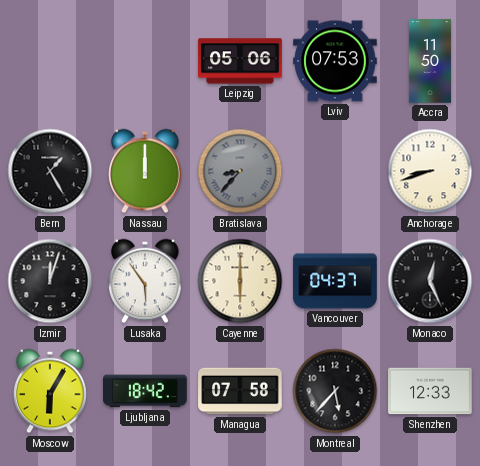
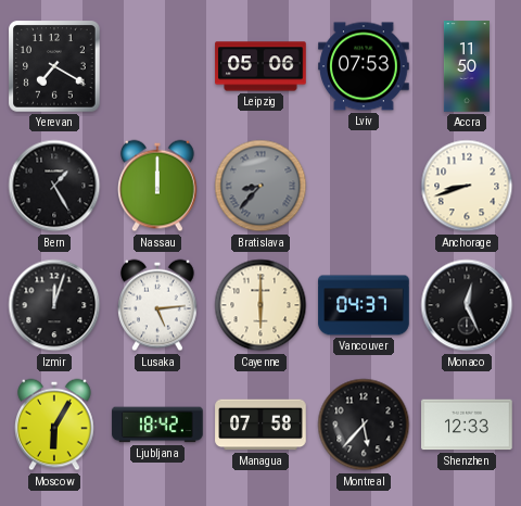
Yerevan: none -> 7:20 (54, 66)
Lusaka: 5:54 -> 5:14 (157, 305)
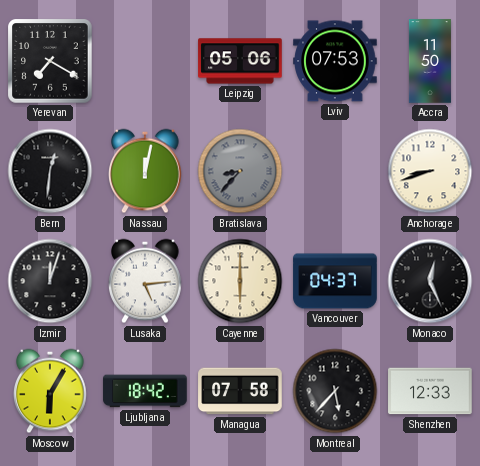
Bern: 1:25 -> 12:31 (50, 171)
Nassau: 12:00 -> 12:02 (145, 171)
